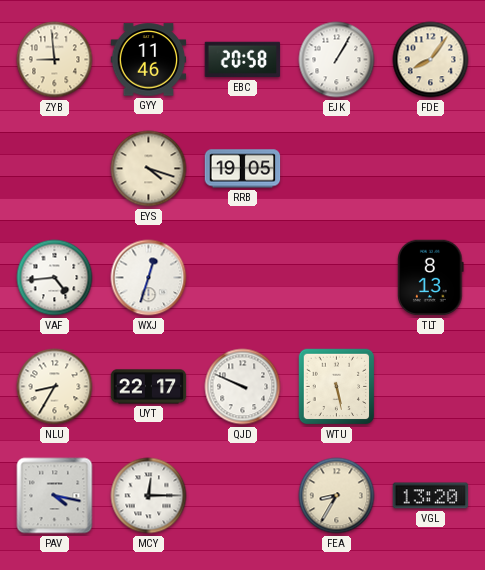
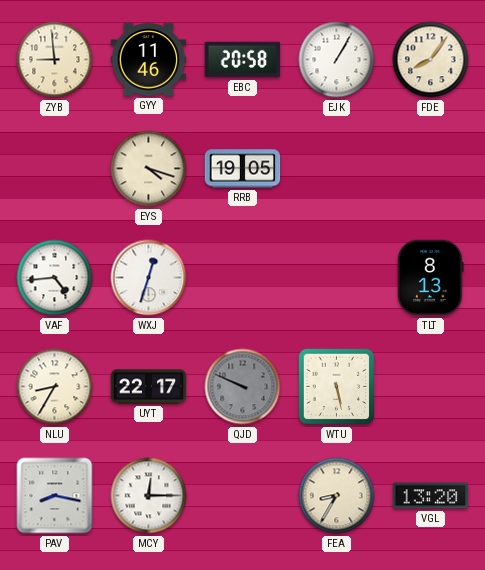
QJD dial: white -> grey (243, 387)
PAV: 4:17 -> 8:17 (55, 496)
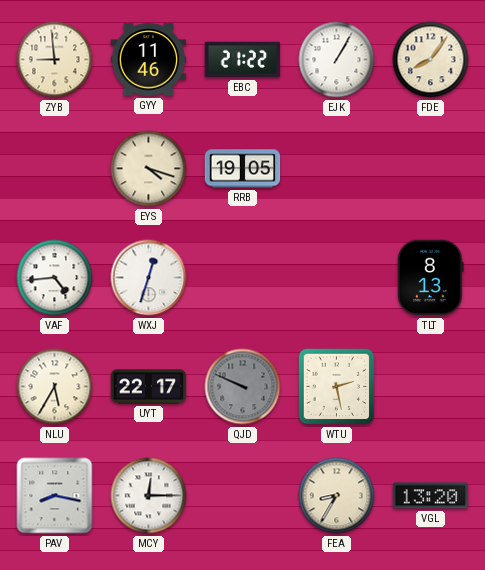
EBC: 20:58 -> 21:22 (243, 60)
NLU: 8:35 -> 5:35 (55, 387)
WTU: 5:28 -> 2:28 (337, 387)
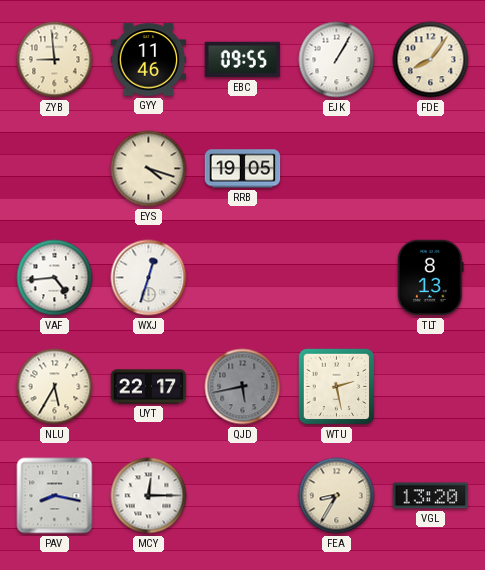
EBC: 21:22 -> 09:55 (243, 60)
QJD: 9:49 -> 5:43 (243, 387)
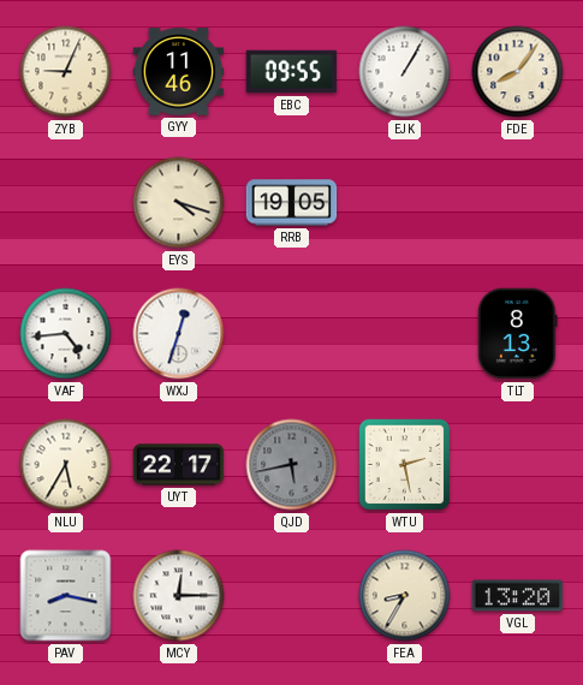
ZYB: 8:59 -> 9:04 (66, 72)
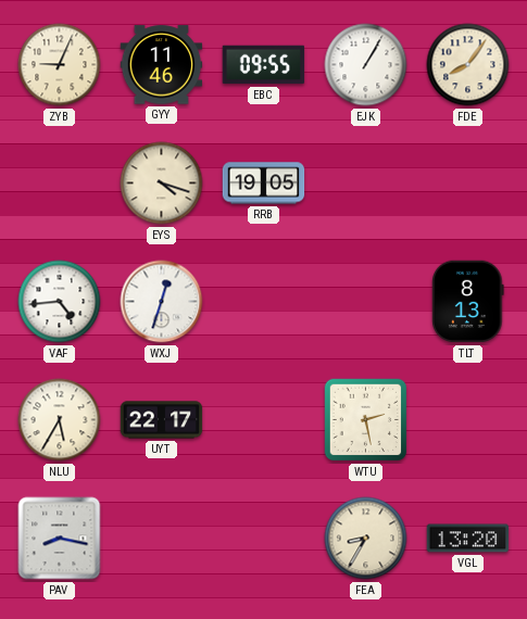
QJD: 5:43 -> none (292, 465)
MCY: 12:15 -> none (179, 596)
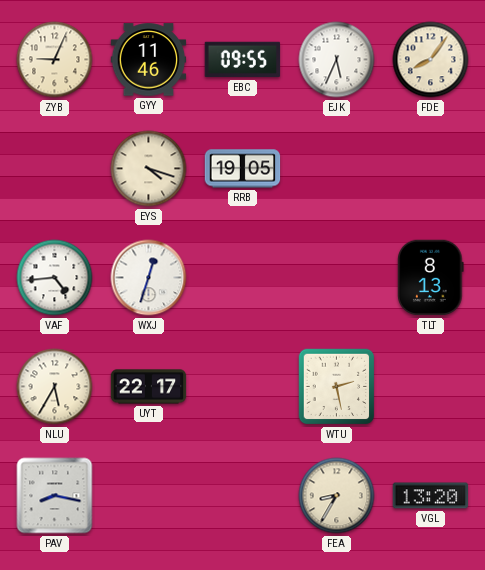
EJK: 1:05 -> 5:34 (337, 60)
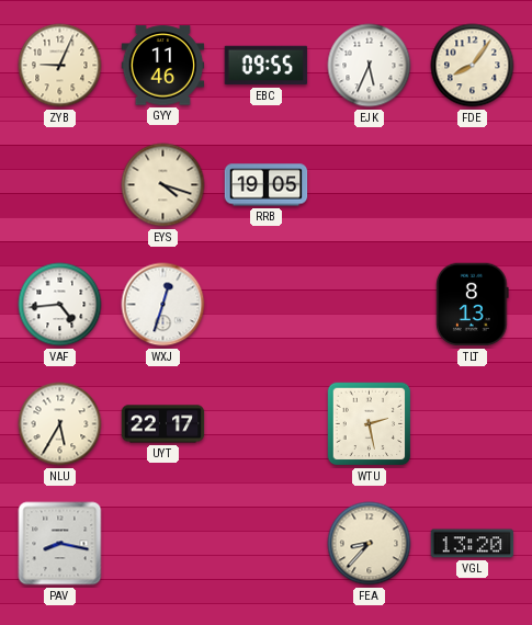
FEA: 8:35 -> 8:37 (370, 544)
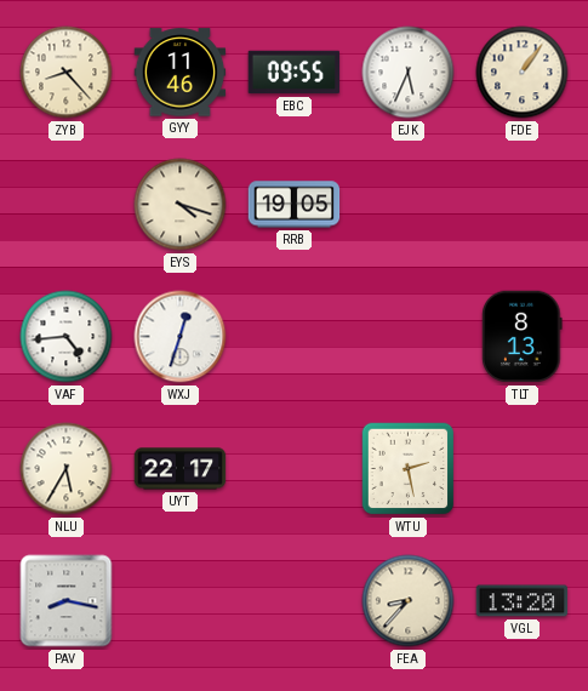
ZYB: 9:04 -> 8:23 (67, 73)
FDE: 8:06 -> 1:06 (523, 73)
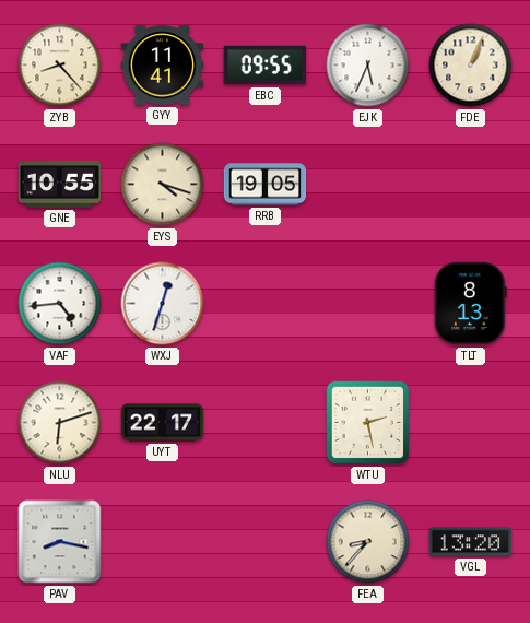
GYY: 11:46 -> 11:41 (163, 66)
FDE: 1:06 -> 1:04 (471, 66)
GNE: none -> 10:55 (60, 185)
NLU: 5:35 -> 6:12 (60, 423)
